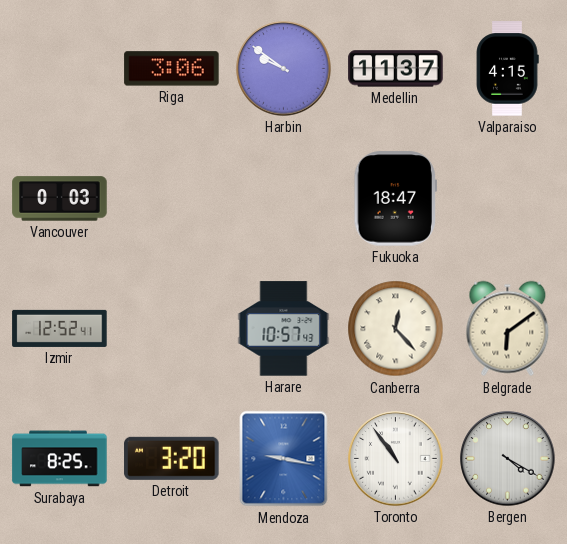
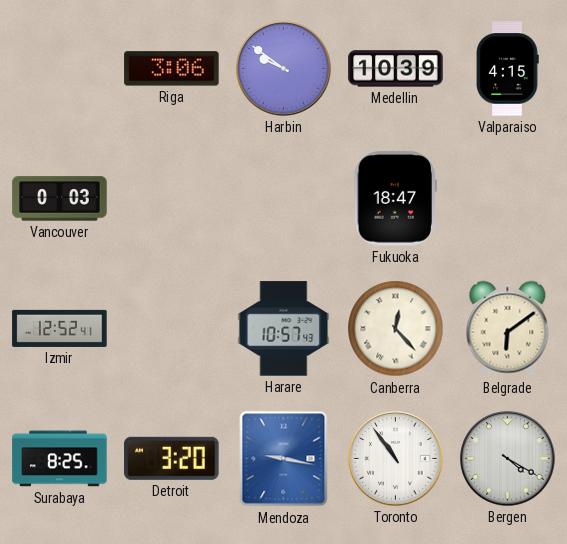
Medellin: 11:37 -> 10:39 (396, 69)
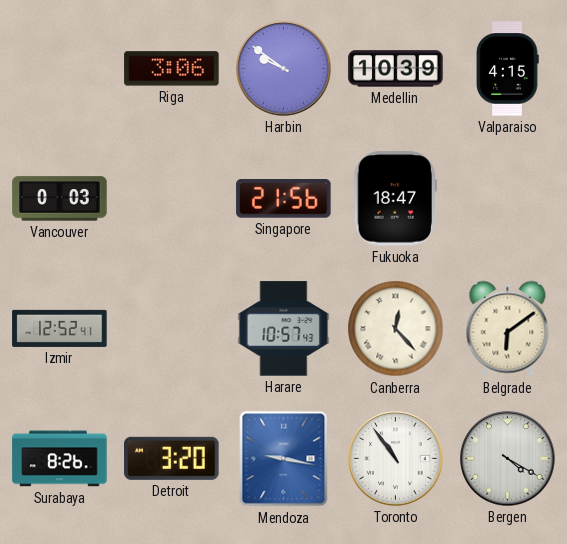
Singapore: none -> 21:56 (284, 199)
Surabaya: 8:25 -> 8:26 (60, 459)
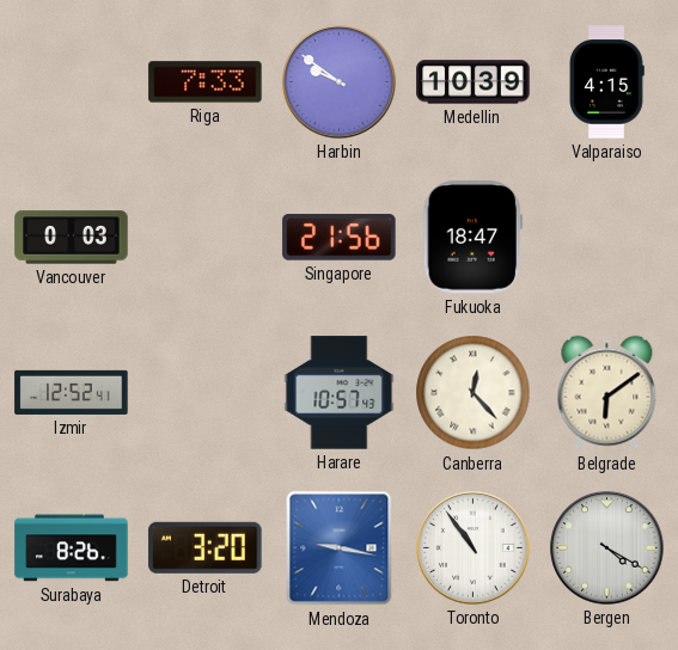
Riga: 3:06 -> 7:33 (206, 82)
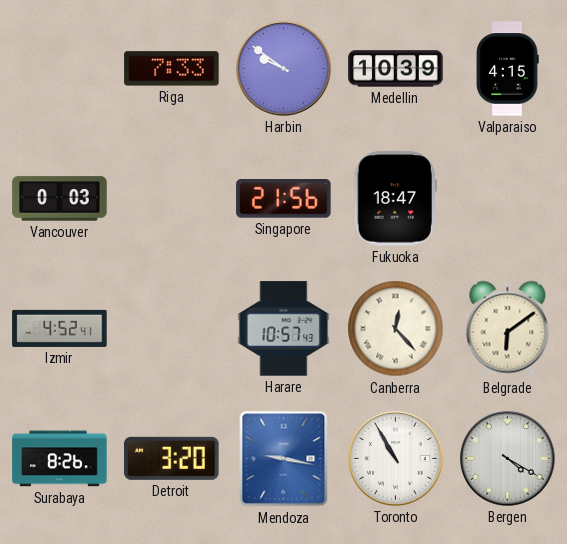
Izmir: 12:52 -> 4:52 (60, 328)
Toronto: 10:54 -> 10:55 (396, 459)
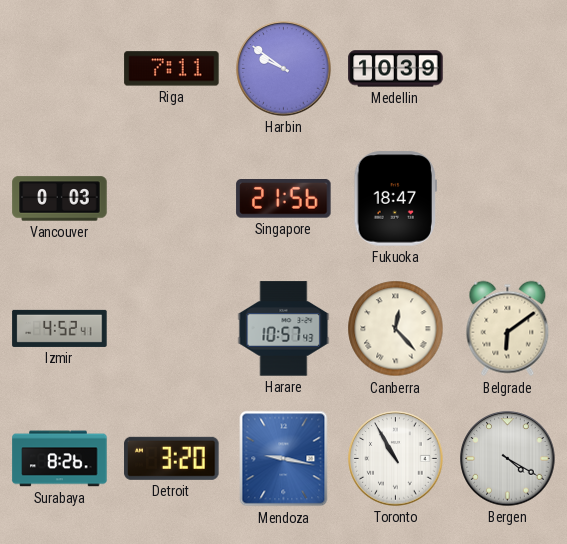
Riga: 7:33 -> 7:11 (172, 69)
Valparaiso: 4:15 -> none (507, 69)
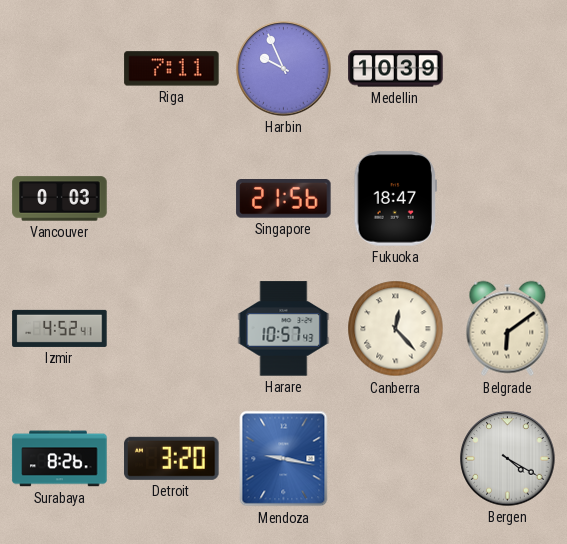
Harbin: 9:51 -> 9:56 (284, 69)
Toronto: 10:55 -> none (396, 459)
